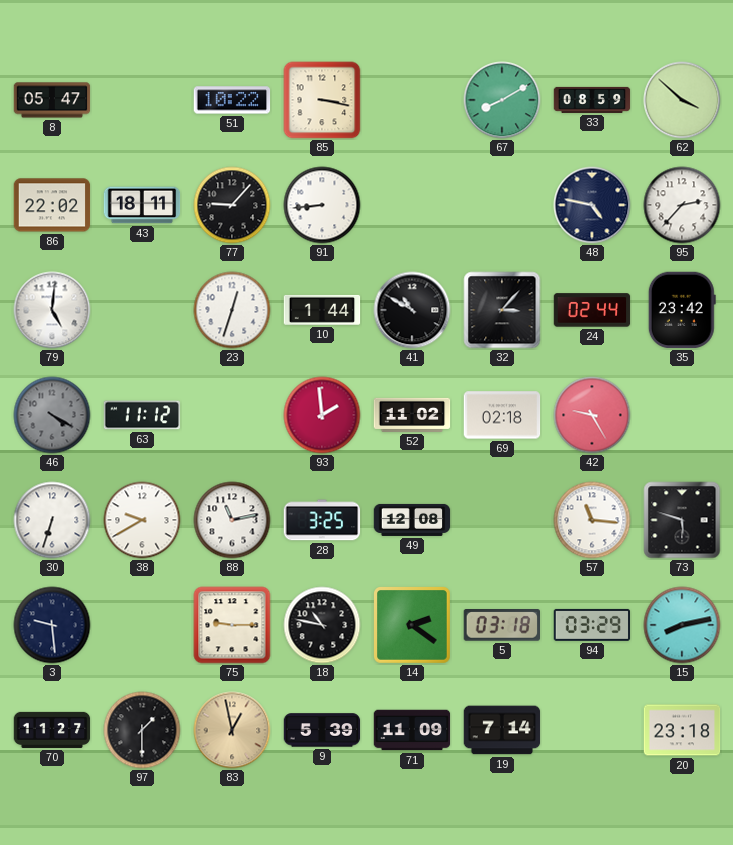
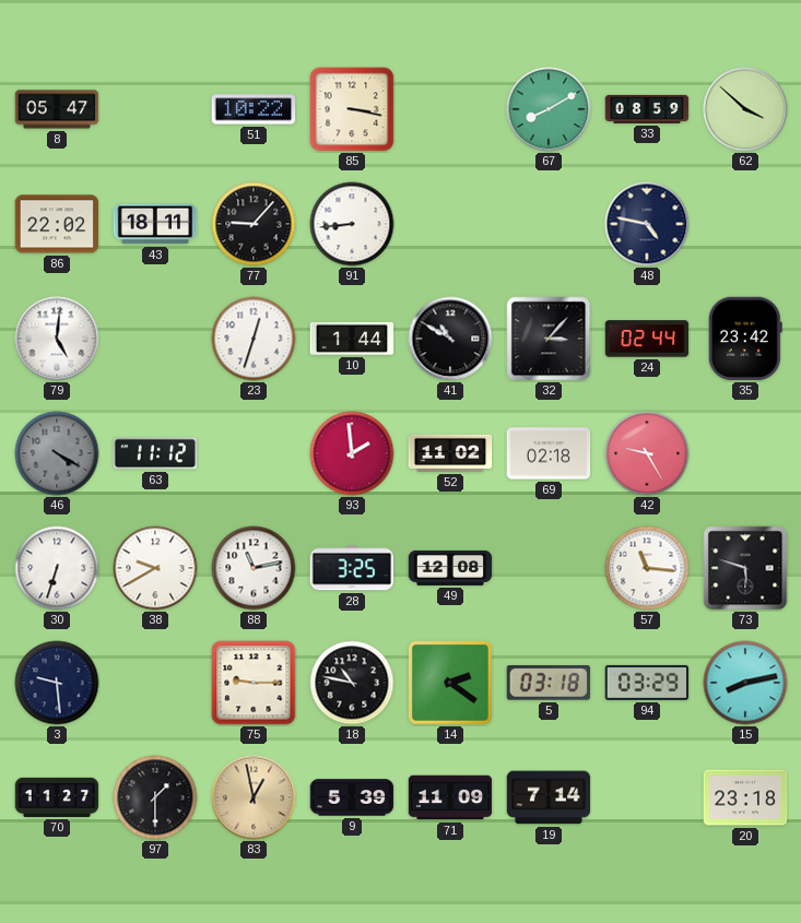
95: 2:37 -> none (682, 205)
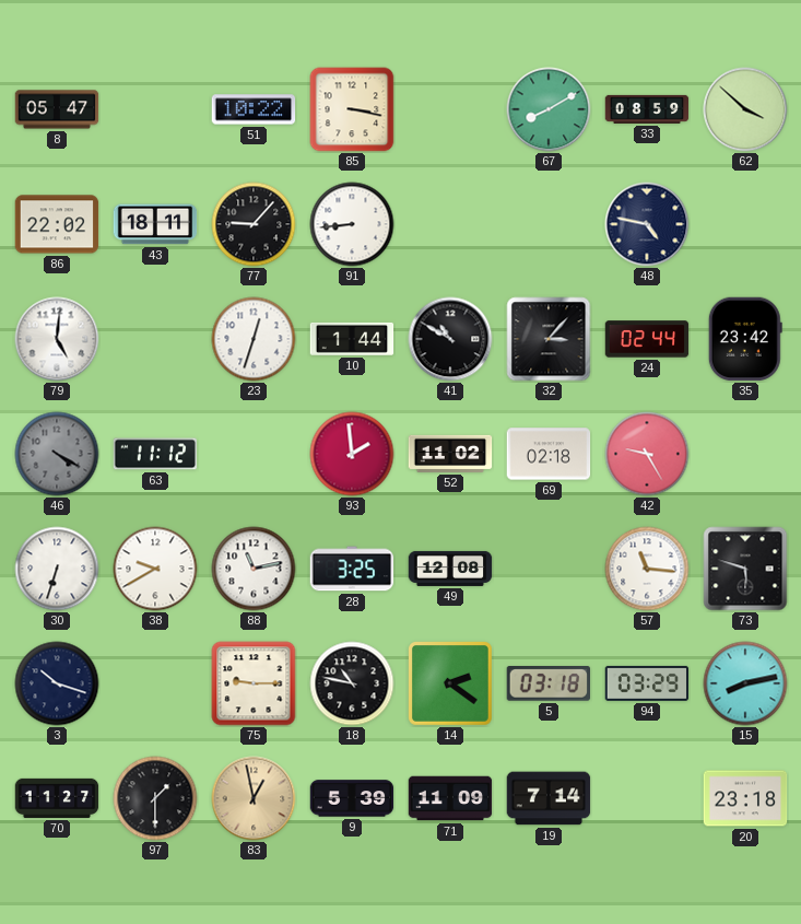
3: 9:29 -> 10:18 (57, 683)
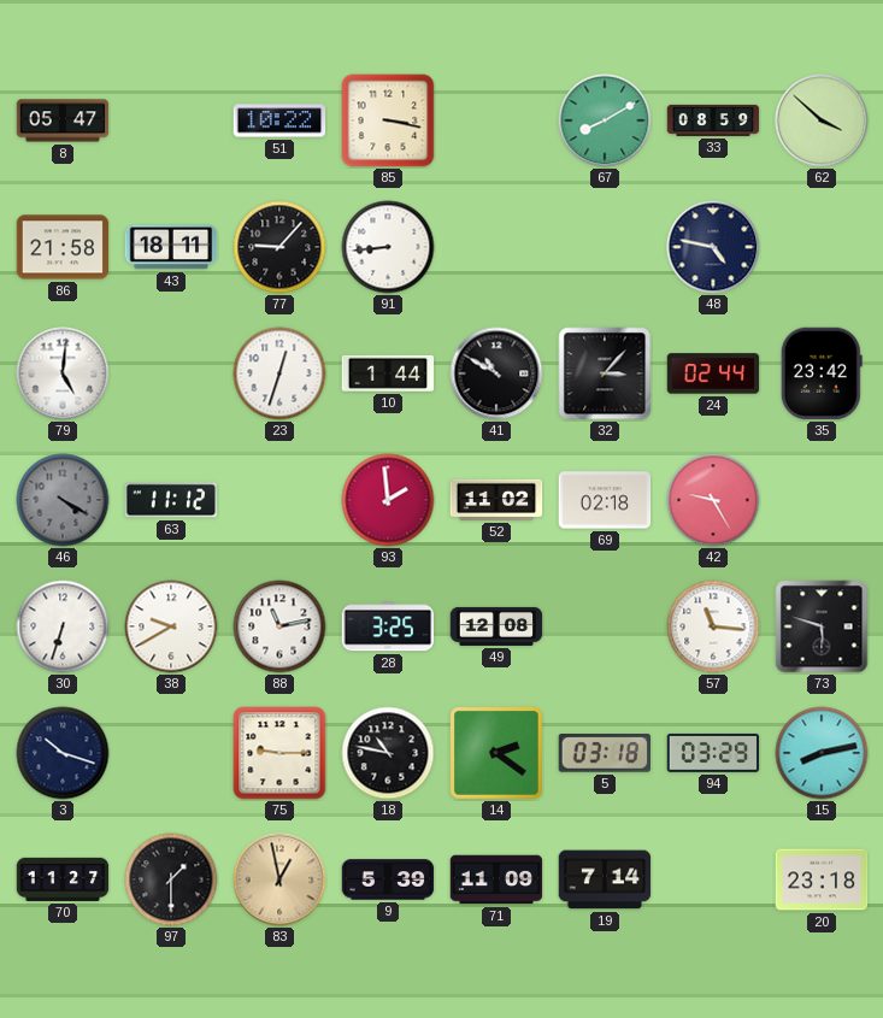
86: 22:02 -> 21:58 (63, 247)
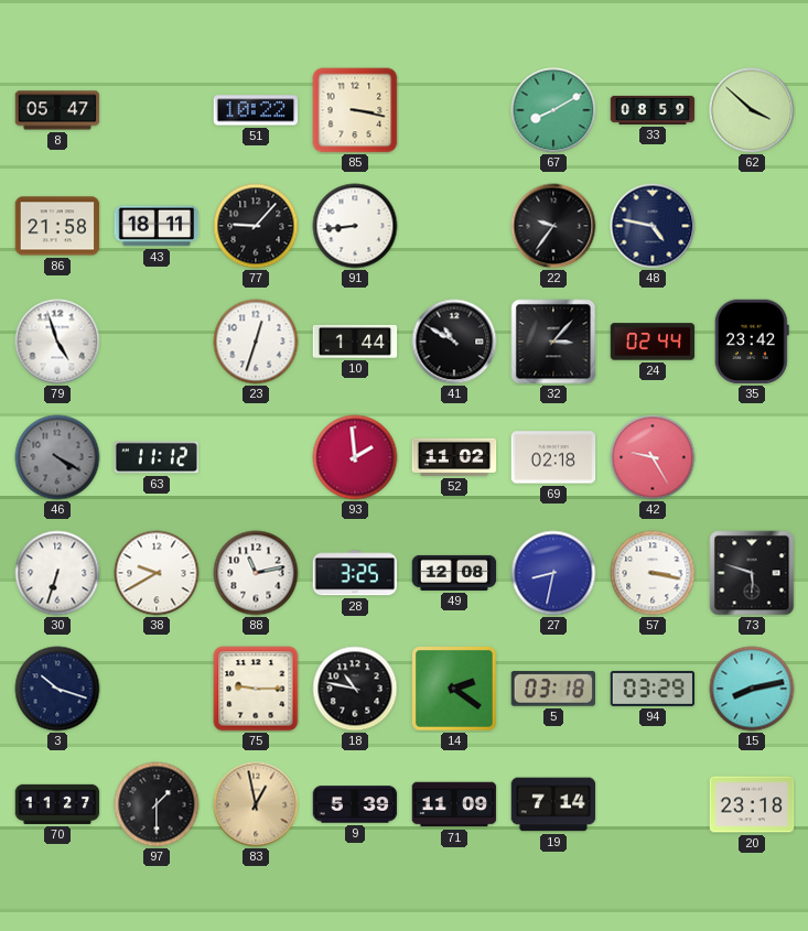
22: none -> 9:36 (553, 226)
79: 5:01 -> 4:57 (57, 342)
27: none -> 8:32 (553, 573)
57: 11:16 -> 3:17 (653, 573)
